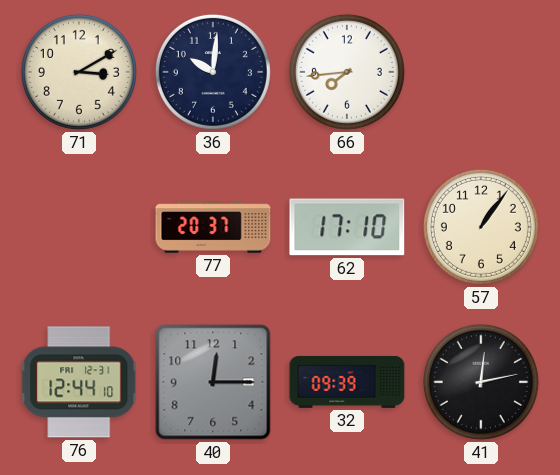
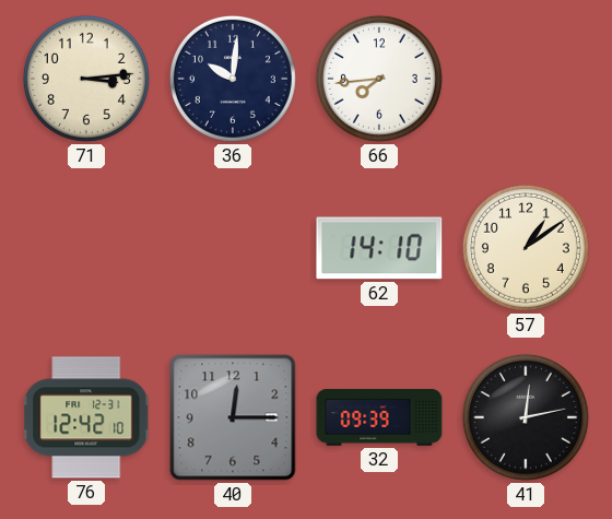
71: 3:10 -> 3:14 (86, 79)
77: 20:37 -> none (213, 227)
62: 17:10 -> 14:10 (379, 248)
57: 1:06 -> 1:09 (526, 248)
76: 12:44 -> 12:42 (86, 417)
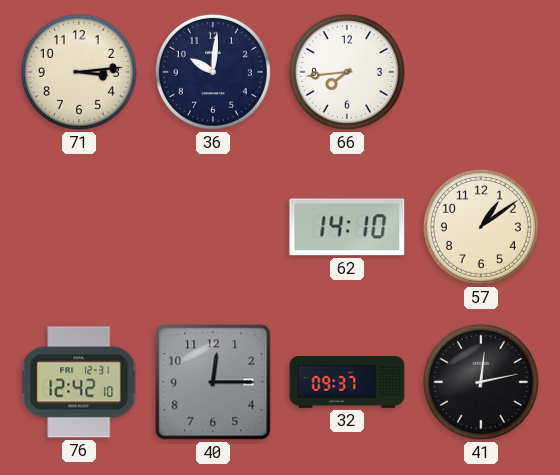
32: 09:39 -> 09:37 (347, 382)
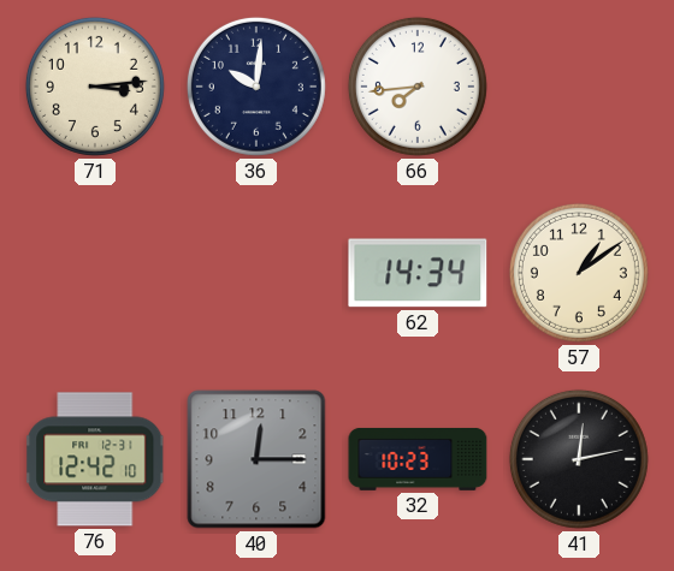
62: 14:10 -> 14:34 (418, 273)
32: 09:37 -> 10:23 (418, 459)
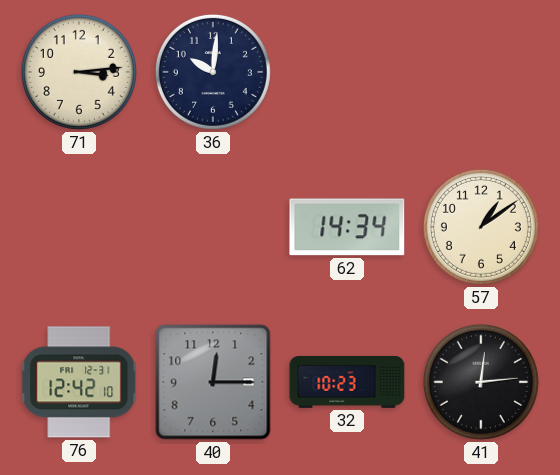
66: 7:44 -> none (418, 87)
41: 12:13 -> 12:14 (481, 382)
